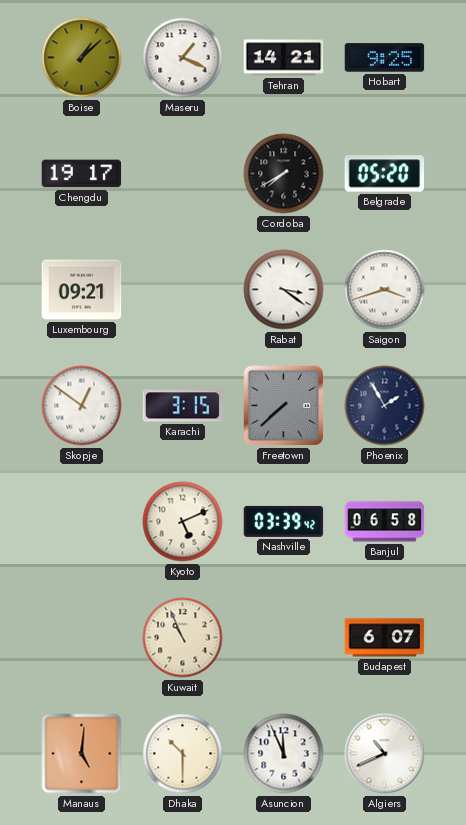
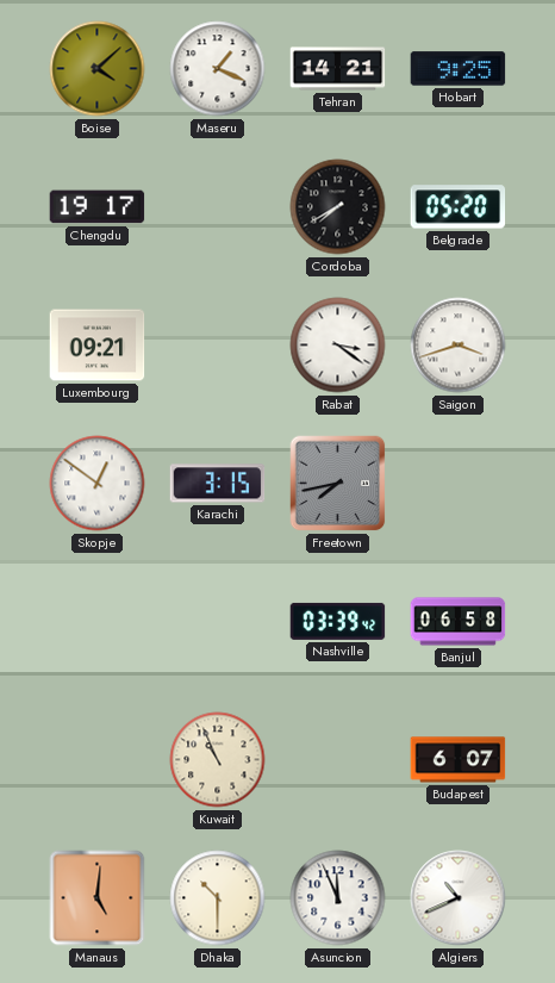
Boise: 1:08 -> 4:08 (98, 69)
Freetown: 7:38 -> 7:43 (338, 484)
Phoenix: 1:55 -> none (385, 406)
Kyoto: 5:11 -> none (183, 522)
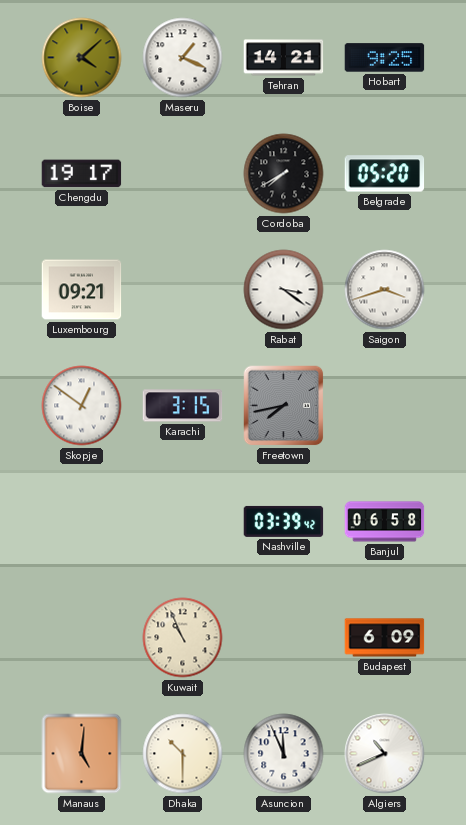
Budapest: 6:07 -> 6:09 (385, 638)
